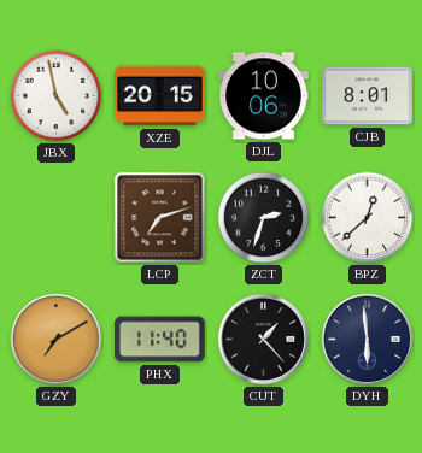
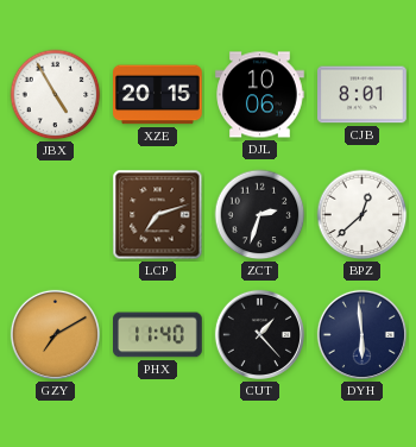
JBX: 4:58 -> 4:55 (56, 95)
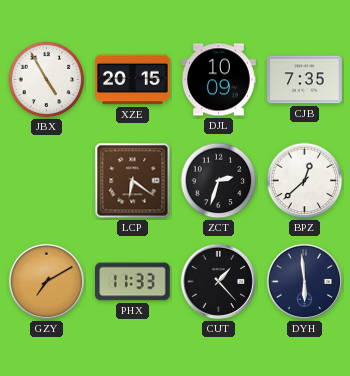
DJL: 10:06 -> 10:09 (219, 80)
CJB: 8:01 -> 7:35 (305, 80)
LCP: 7:12 -> 6:21 (133, 181)
PHX: 11:40 -> 11:33 (133, 282)
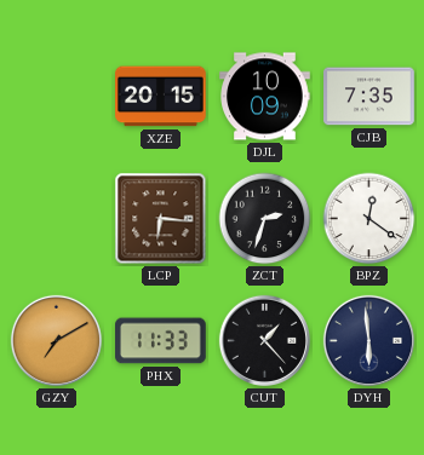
JBX: 4:55 -> none (47, 80)
LCP: 6:21 -> 6:16 (161, 219)
BPZ: 12:38 -> 12:21 (369, 219)
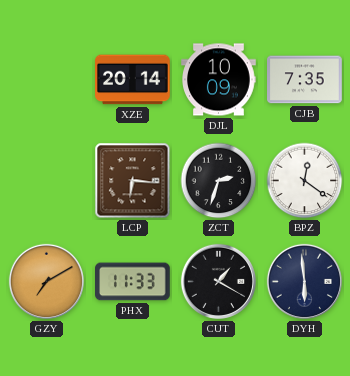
XZE: 20:15 -> 20:14 (133, 80)
CUT: 1:23 -> 1:20 (218, 281)
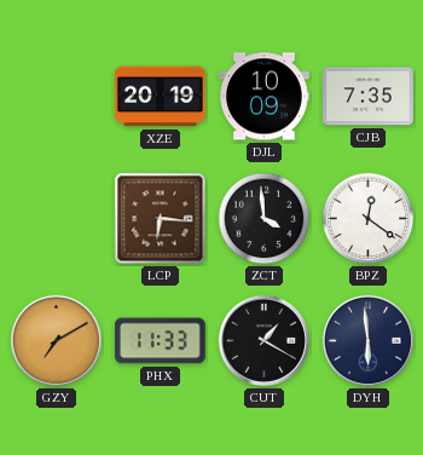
XZE: 20:14 -> 20:19 (161, 97)
ZCT: 2:33 -> 3:59 (265, 219)
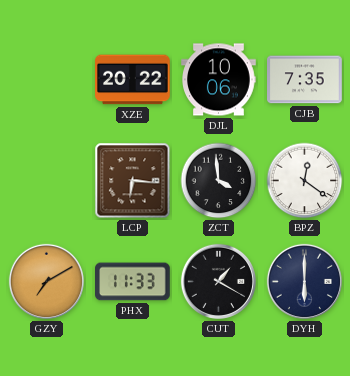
XZE: 20:19 -> 20:22 (133, 80)
DJL: 10:09 -> 10:06 (219, 80)
DYH: 5:59 -> 6:00 (304, 281)
